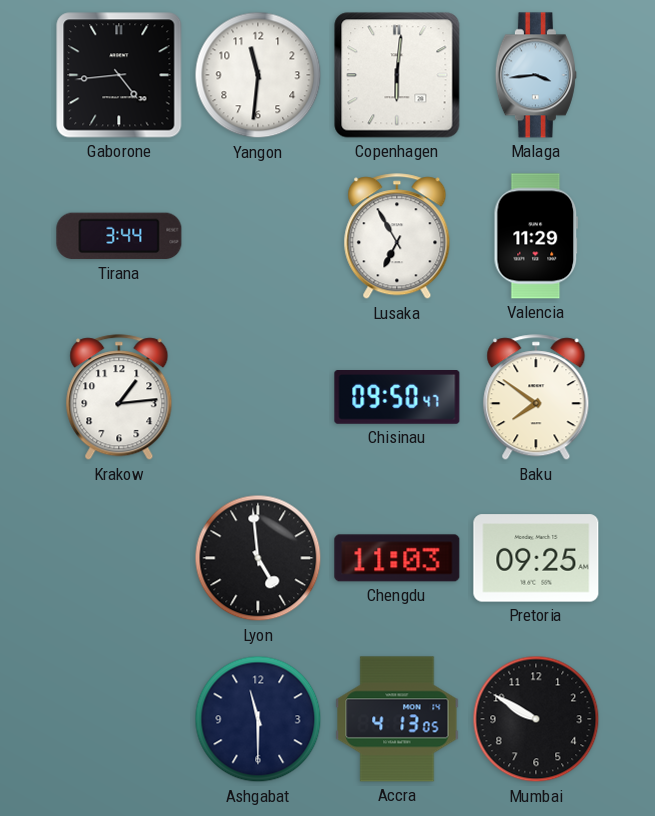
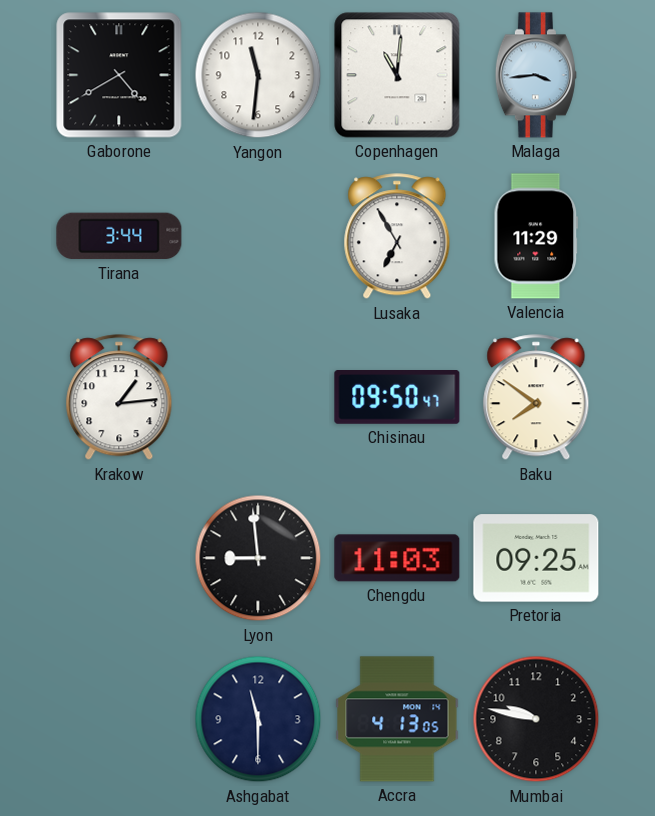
Gaborone: 4:44 -> 4:40 (119, 75)
Copenhagen: 6:01 -> 11:01 (397, 75)
Lyon: 4:59 -> 8:59 (258, 558)
Mumbai: 9:50 -> 9:47 (536, 719)
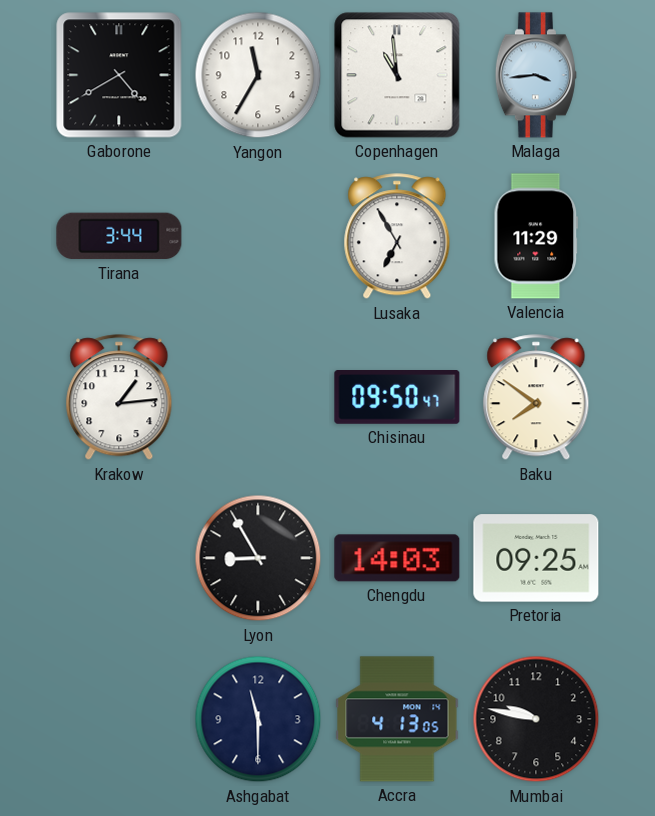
Yangon: 11:31 -> 11:35 (258, 75)
Copenhagen: 11:01 -> 10:59 (397, 75)
Lyon: 8:59 -> 8:55 (258, 558)
Chengdu: 11:03 -> 14:03 (397, 558)
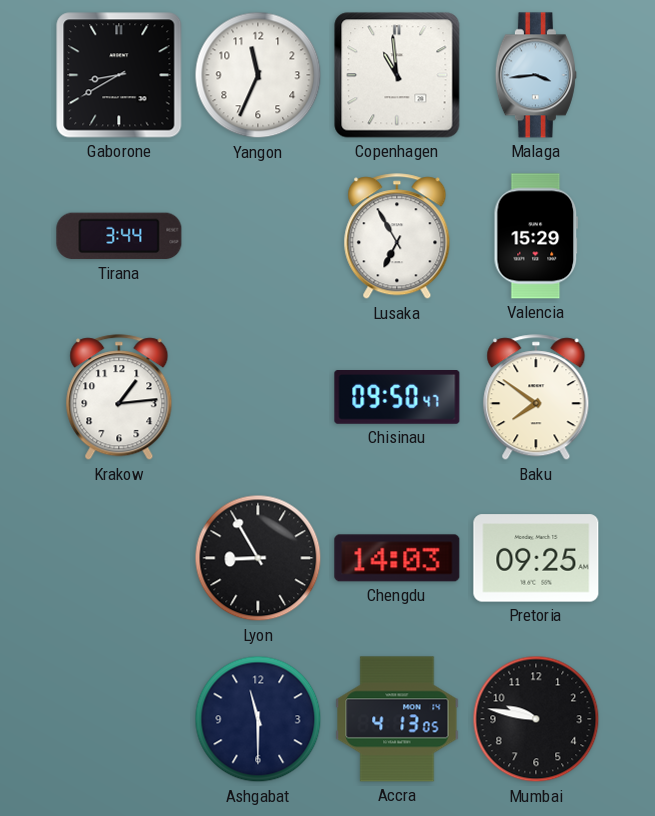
Gaborone: 4:40 -> 8:40 (119, 75)
Yangon: 11:35 -> 11:34 (258, 75)
Valencia: 11:29 -> 15:29 (536, 236)
